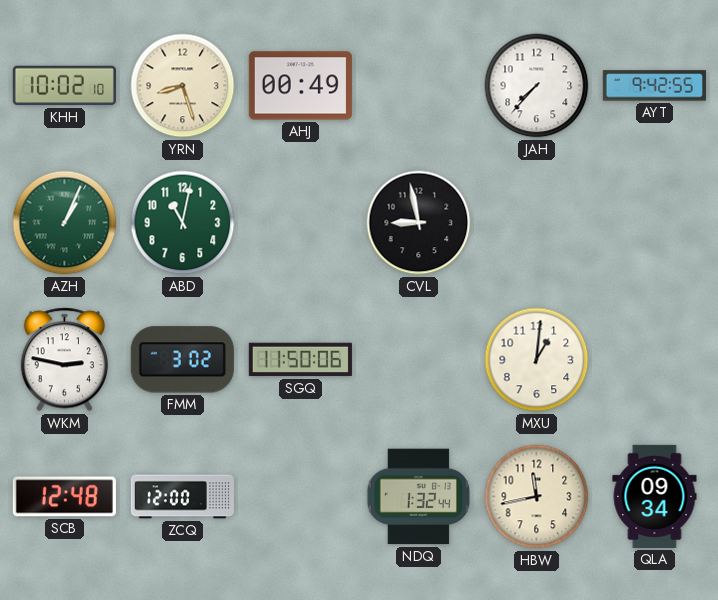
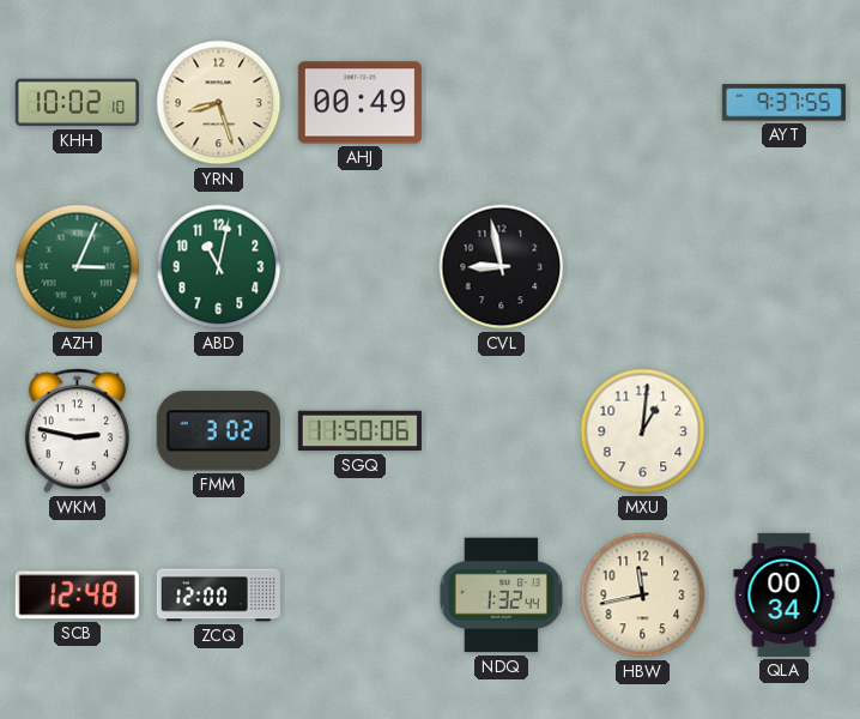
JAH: 7:37 -> none (537, 86)
AYT: 9:42 -> 9:37 (783, 103)
AZH: 1:04 -> 3:04 (78, 267)
QLA: 09:34 -> 00:34 (785, 594)
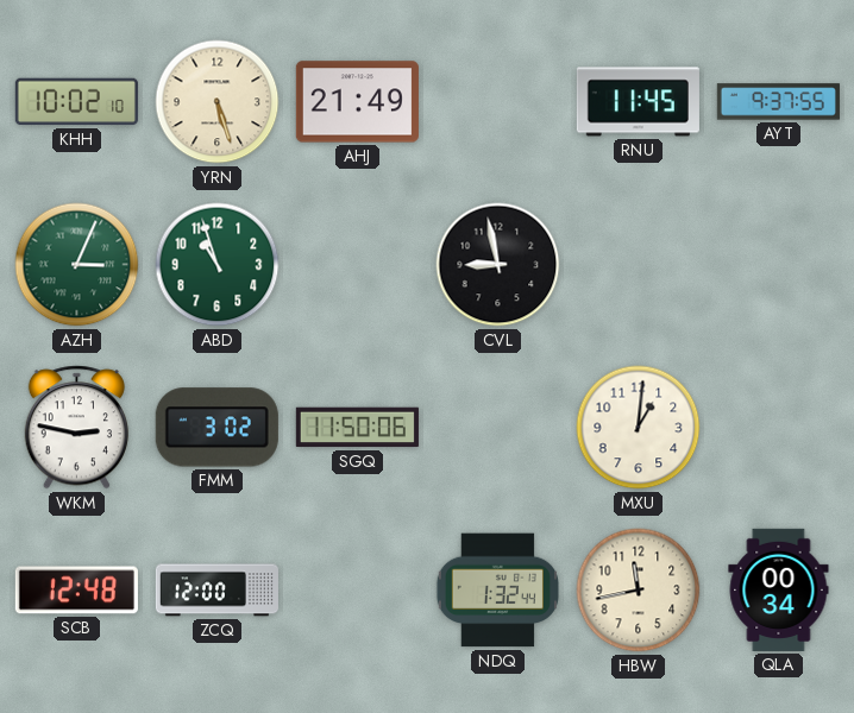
YRN: 8:27 -> 5:27 (218, 102)
AHJ: 00:49 -> 21:49 (357, 102)
RNU: none -> 11:45 (638, 102)
ABD: 11:02 -> 10:57 (218, 265)
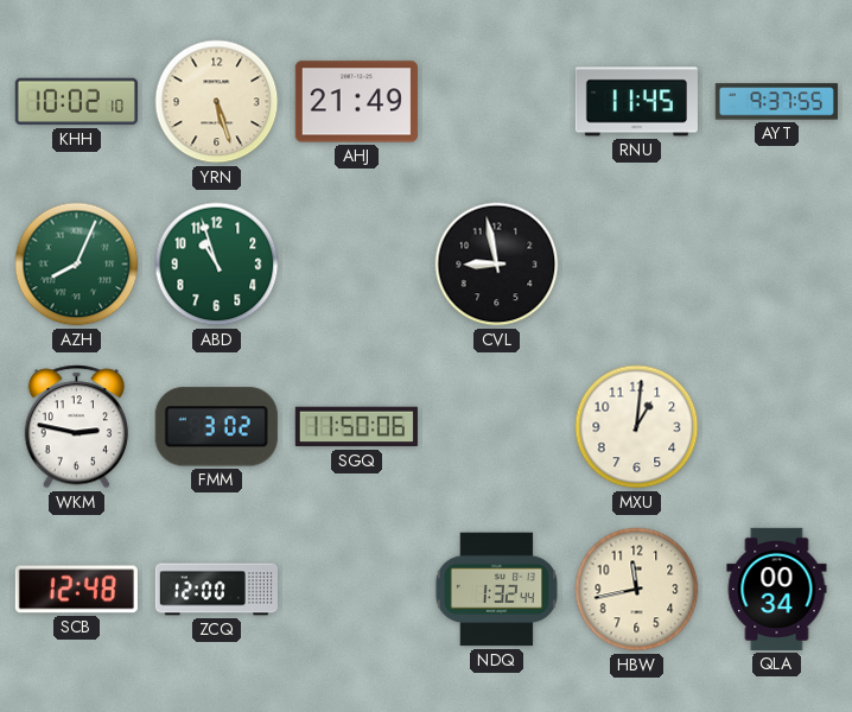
AZH: 3:04 -> 8:04 (77, 265)
